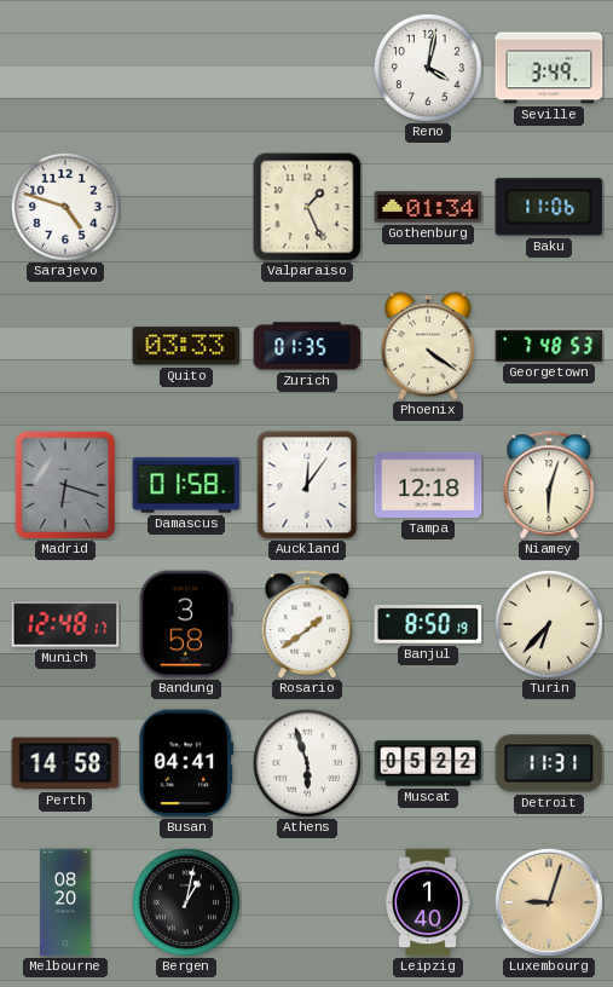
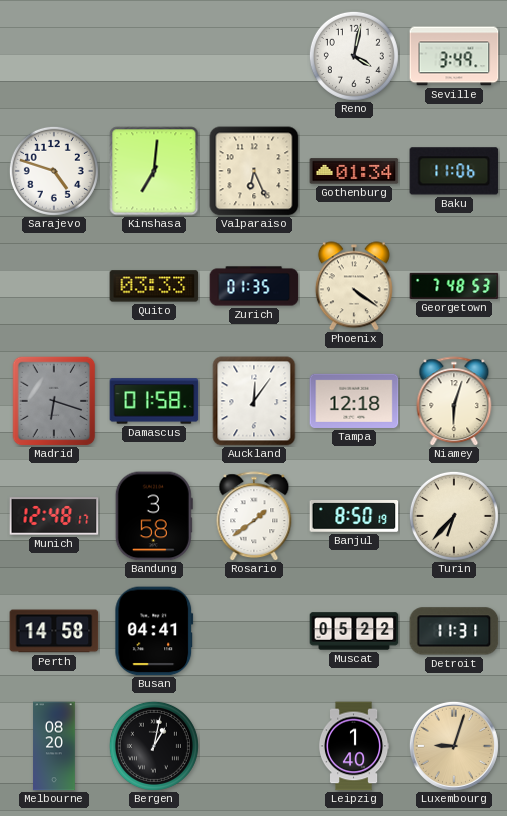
Kinshasa: none -> 7:01 (154, 171)
Valparaiso: 1:26 -> 6:26 (254, 171)
Athens: 5:57 -> none (307, 763)
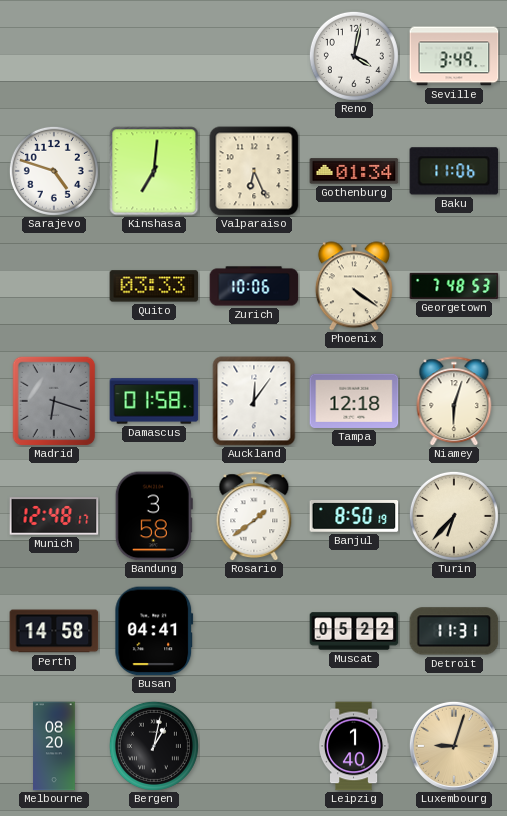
Zurich: 01:35 -> 10:06 (254, 286)
